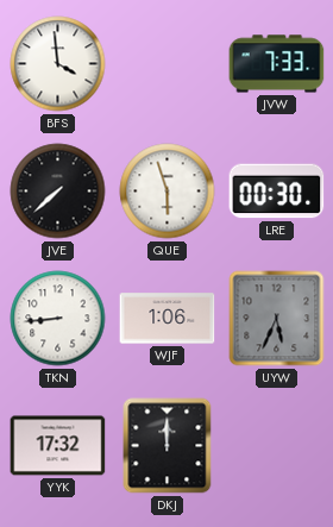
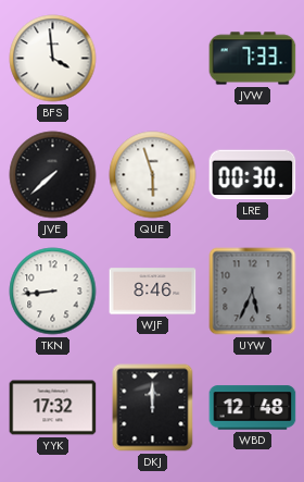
WJF: 1:06 -> 8:46 (153, 292)
WBD: none -> 12:48 (253, 408)
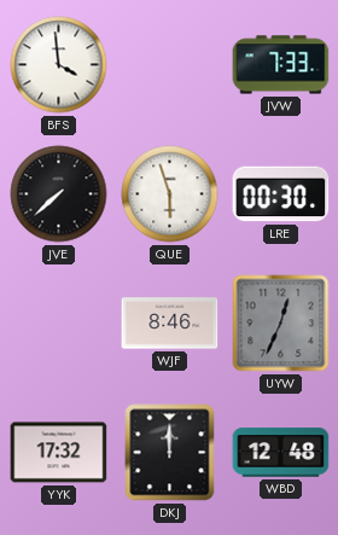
TKN: 8:44 -> none (53, 292)
UYW: 5:34 -> 12:34 (281, 324)
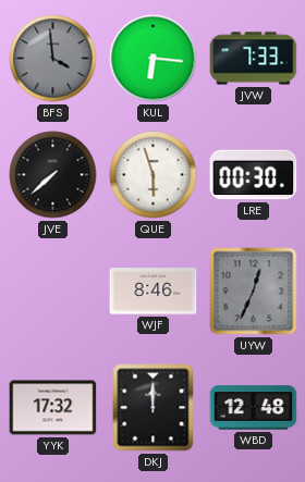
BFS dial: white -> grey (53, 59)
KUL: none -> 6:16 (154, 59)
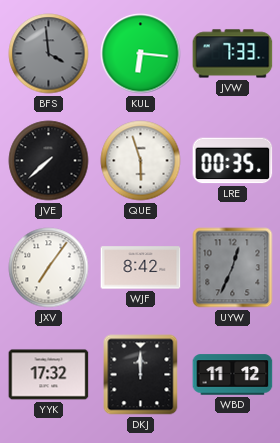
LRE: 00:30 -> 00:35 (233, 161)
JXV: none -> 7:06 (49, 268)
WJF: 8:46 -> 8:42 (141, 268)
WBD: 12:48 -> 11:12 (233, 375)
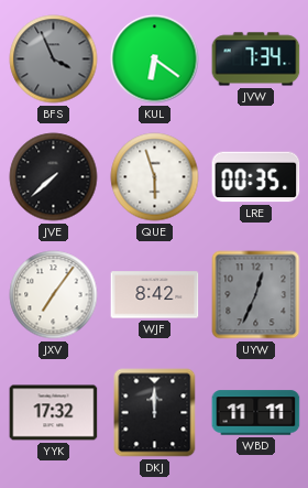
BFS: 3:59 -> 3:56 (54, 59)
KUL: 6:16 -> 6:21 (155, 59)
JVW: 7:33 -> 7:34 (256, 59)
WBD: 11:12 -> 11:11 (256, 413)
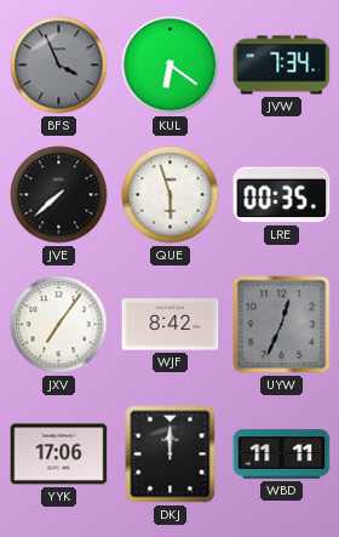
YYK: 17:32 -> 17:06 (59, 455)
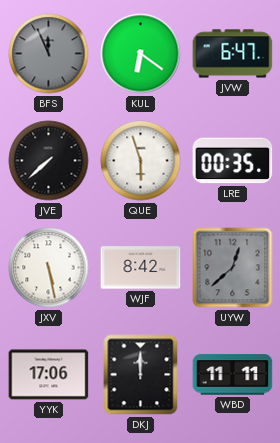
BFS: 3:56 -> 11:56 (49, 54)
JVW: 7:34 -> 6:47 (233, 54)
JXV: 7:06 -> 5:28 (49, 268)
UYW: 12:34 -> 12:38 (233, 268)
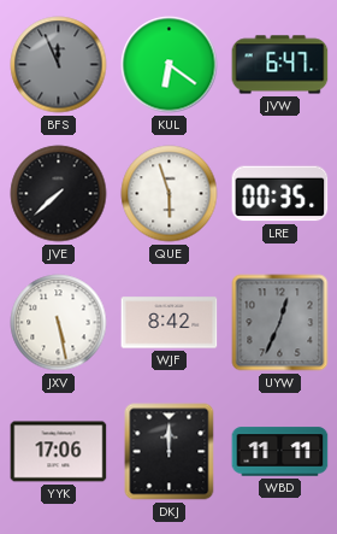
UYW: 12:38 -> 12:34 (280, 323)
